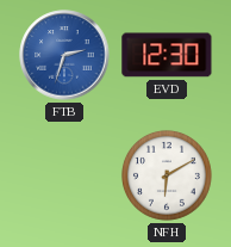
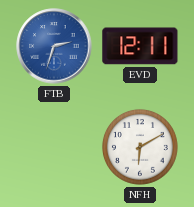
EVD: 12:30 -> 12:11 (140, 46)
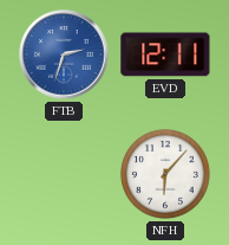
NFH: 6:10 -> 6:07 (165, 174)
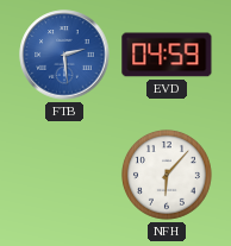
FTB: 2:33 -> 2:29 (64, 55)
EVD: 12:11 -> 04:59 (167, 55)
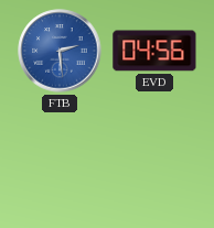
EVD: 04:59 -> 04:56 (154, 51)
NFH: 6:07 -> none (167, 175)
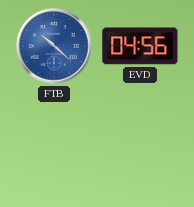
FTB: 2:29 -> 10:22 (54, 46)
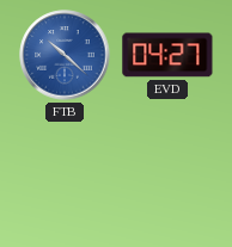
EVD: 04:56 -> 04:27 (167, 55)
